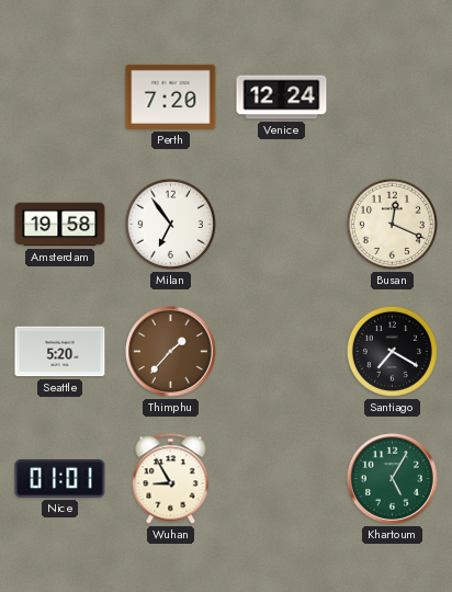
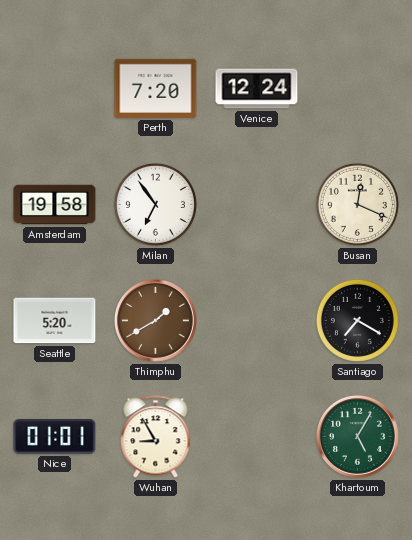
Thimphu: 1:37 -> 1:40 (156, 321)
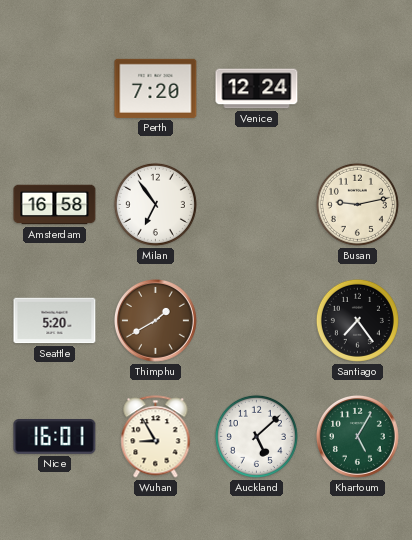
Amsterdam: 19:58 -> 16:58 (55, 205)
Busan: 12:19 -> 9:13 (357, 204)
Santiago: 7:20 -> 7:24 (357, 320)
Nice: 01:01 -> 16:01 (55, 437)
Auckland: none -> 5:08 (256, 436)
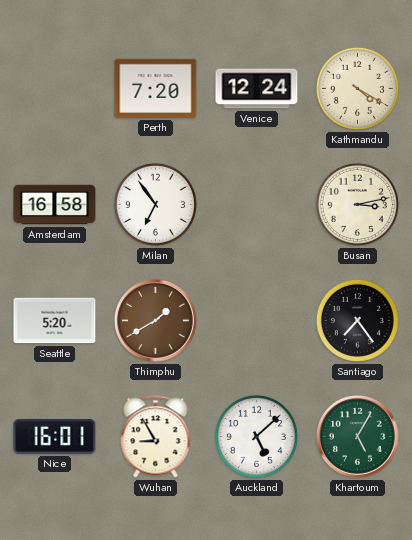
Kathmandu: none -> 4:20 (357, 88)
Busan: 9:13 -> 3:13 (357, 204)
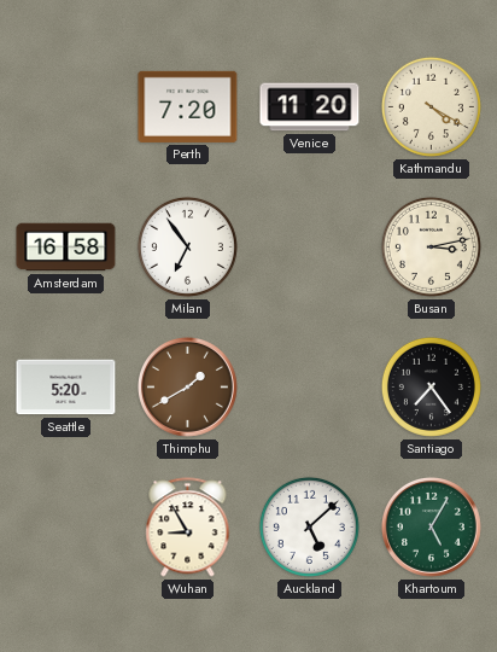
Venice: 12:24 -> 11:20 (310, 107)
Nice: 16:01 -> none (55, 437)
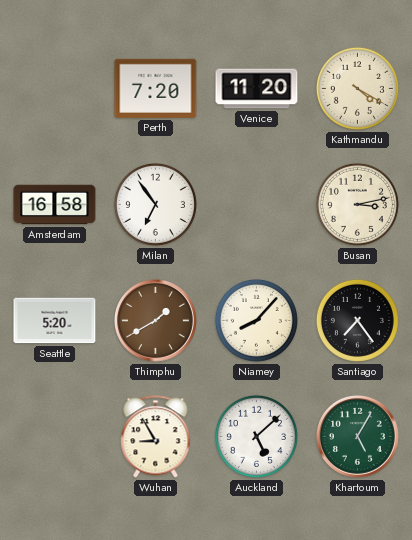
Niamey: none -> 8:07 (256, 320)
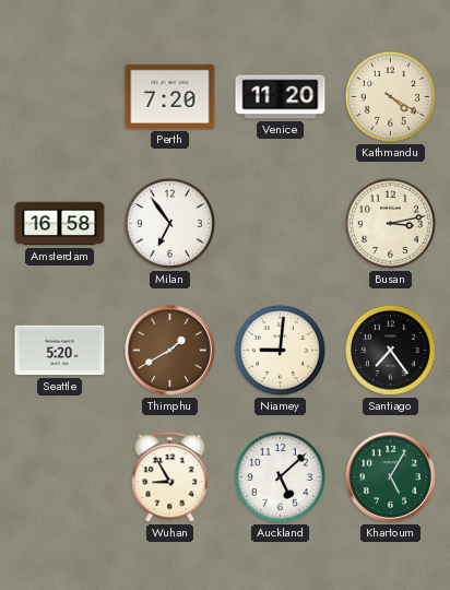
Niamey: 8:07 -> 9:01 (280, 350)
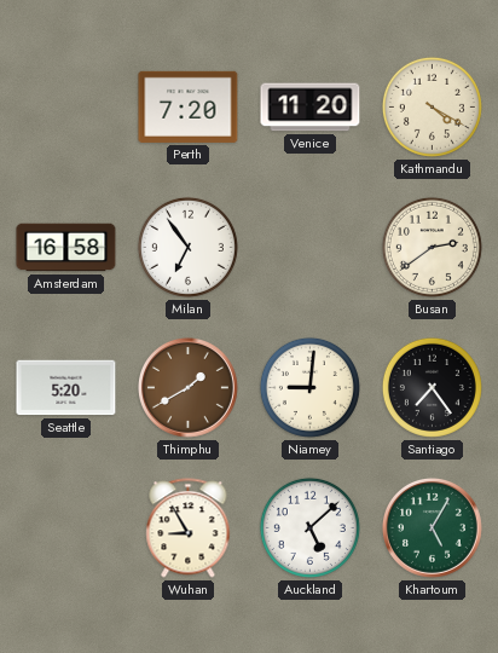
Busan: 3:13 -> 2:39 (432, 247)
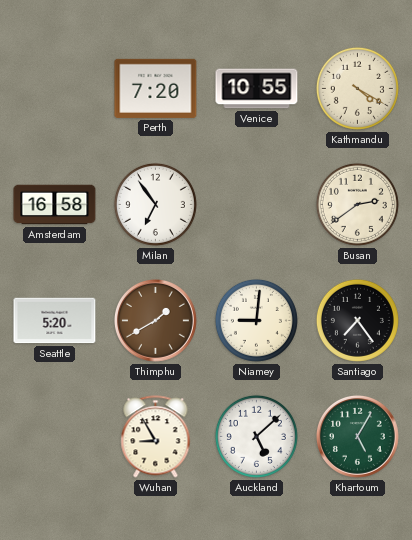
Venice: 11:20 -> 10:55 (257, 89)
